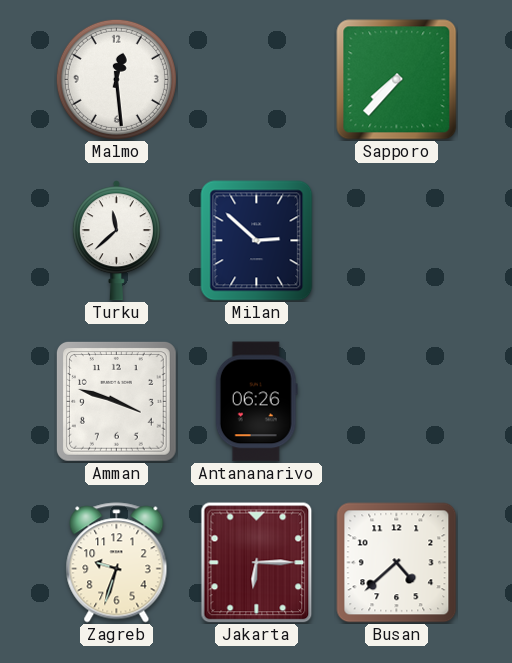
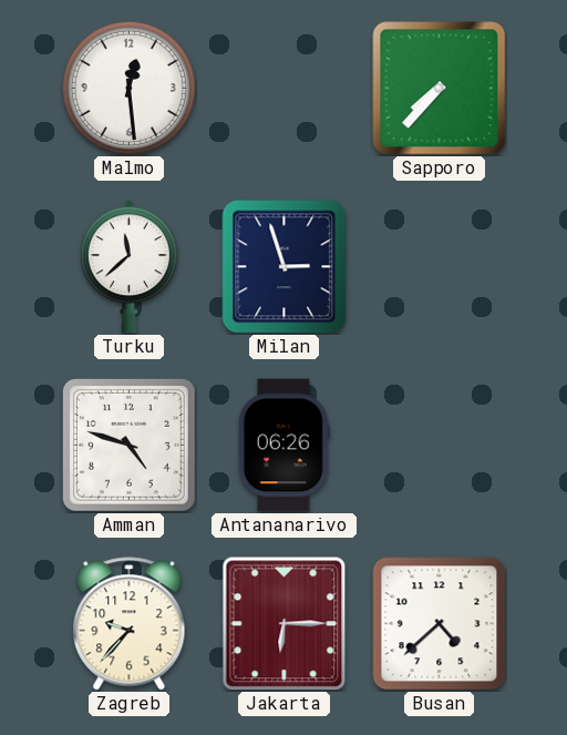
Milan: 2:52 -> 2:57 (285, 267)
Amman: 3:48 -> 4:48 (128, 445)
Zagreb: 9:33 -> 9:37 (130, 624)
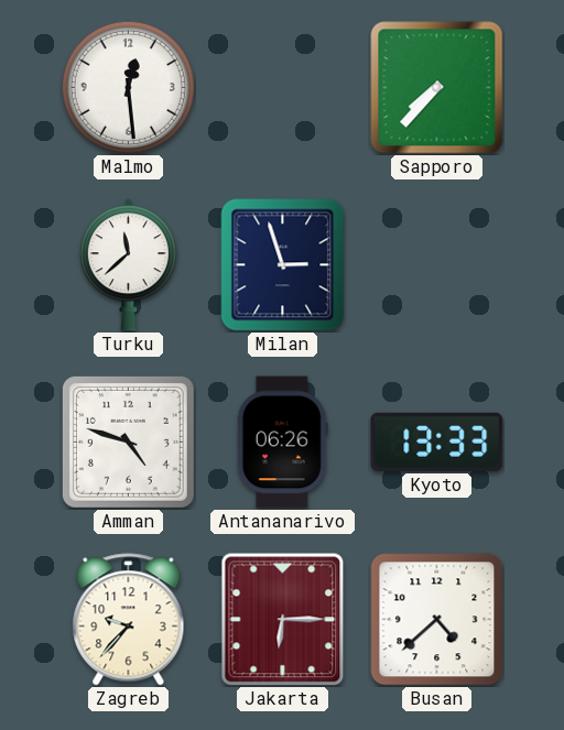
Kyoto: none -> 13:33 (437, 442)
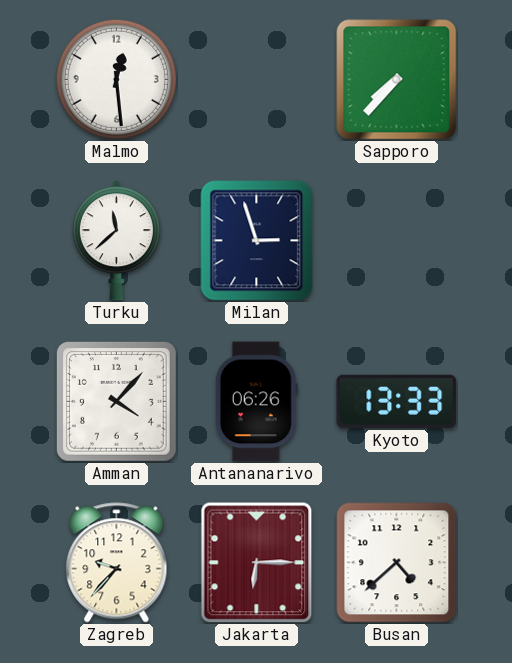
Amman: 4:48 -> 4:07 (116, 401)
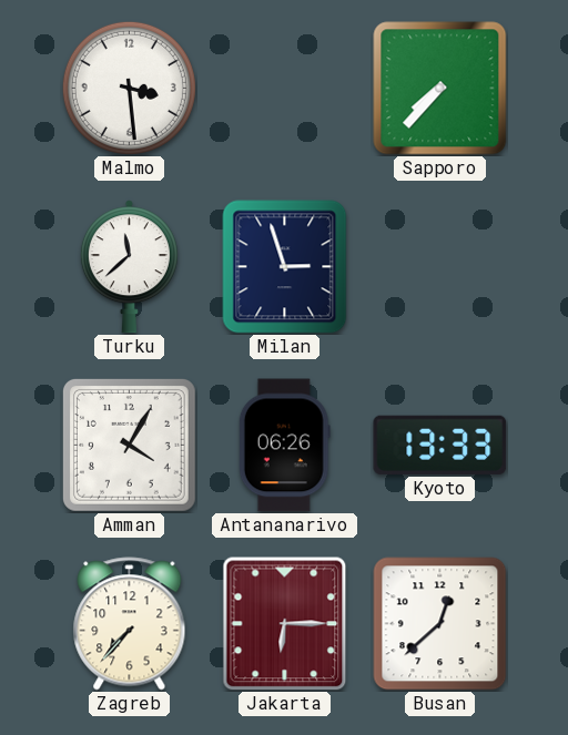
Malmo: 12:29 -> 3:29 (129, 88)
Amman: 4:07 -> 4:05 (129, 445)
Zagreb: 9:37 -> 7:37 (130, 624)
Busan: 4:38 -> 12:38 (440, 624)
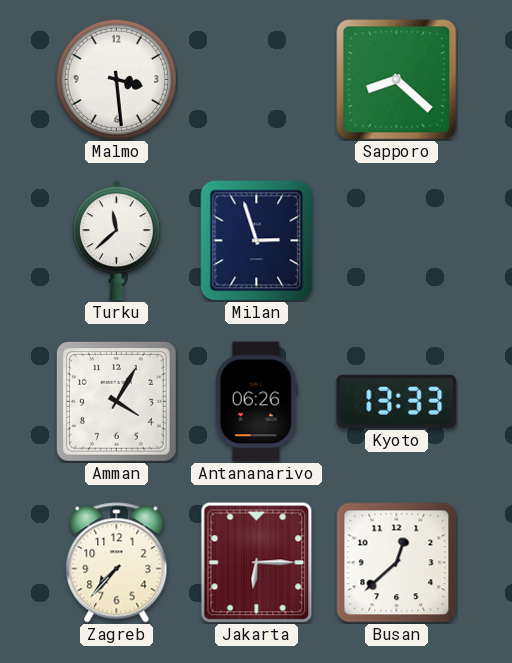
Sapporo: 7:37 -> 8:22 (397, 80)
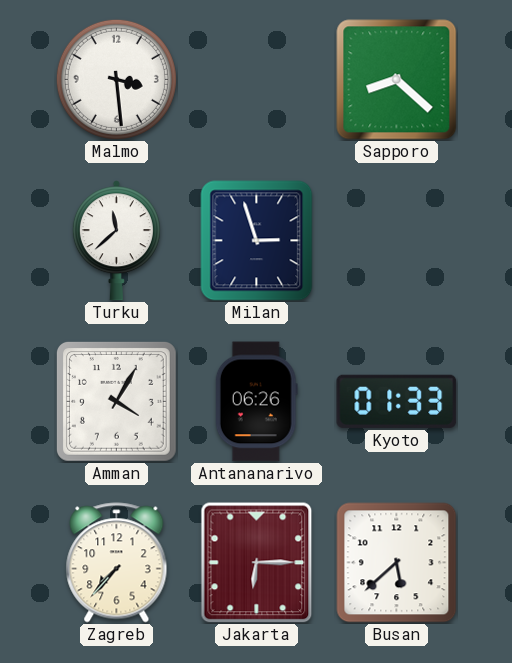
Kyoto: 13:33 -> 01:33 (397, 401)
Busan: 12:38 -> 5:38 (397, 563)
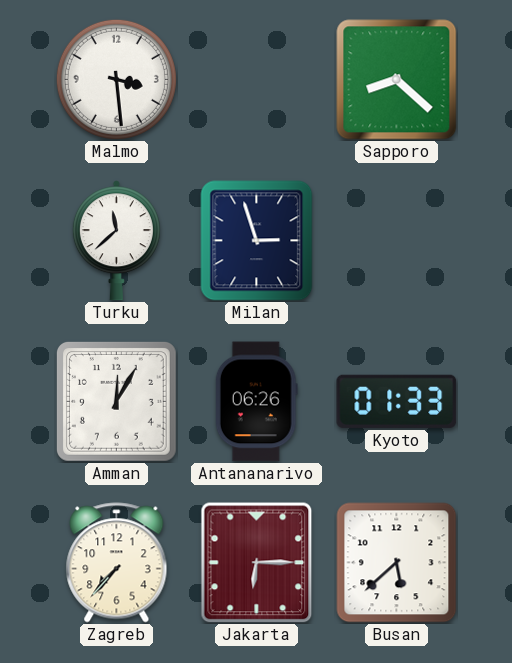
Amman: 4:05 -> 12:05 (116, 401)
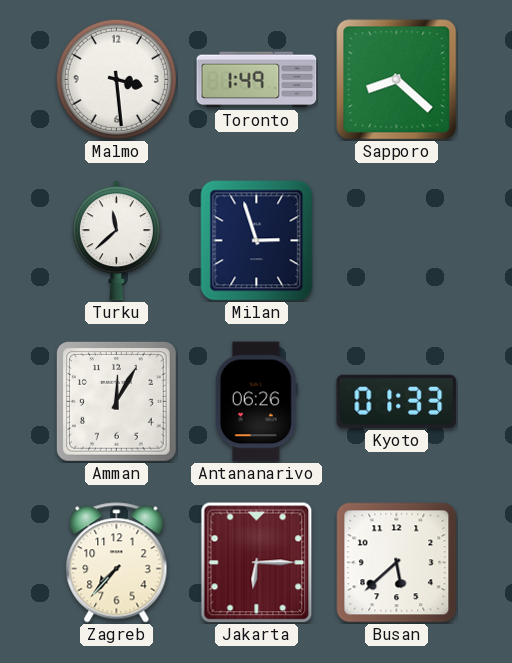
Toronto: none -> 1:49 (257, 80)
